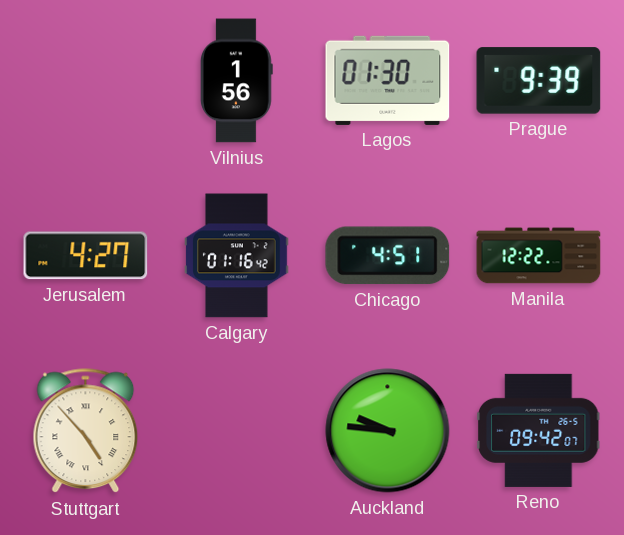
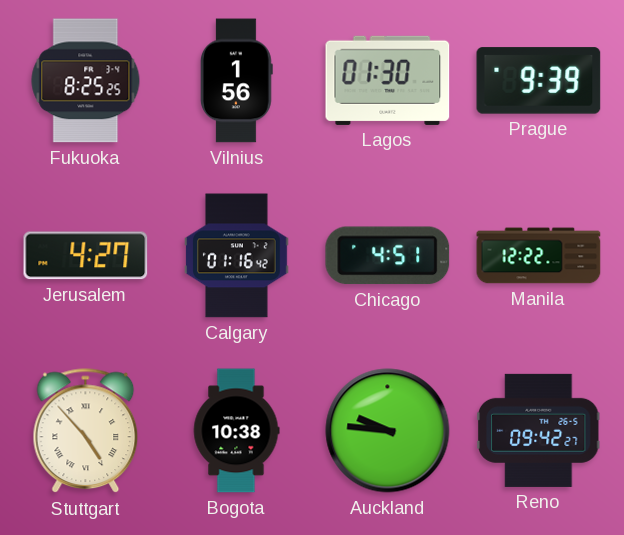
Fukuoka: none -> 8:25 (86, 81)
Bogota: none -> 10:38 (236, 431)
Reno: 09:42:07 -> 09:42:27 (538, 430)
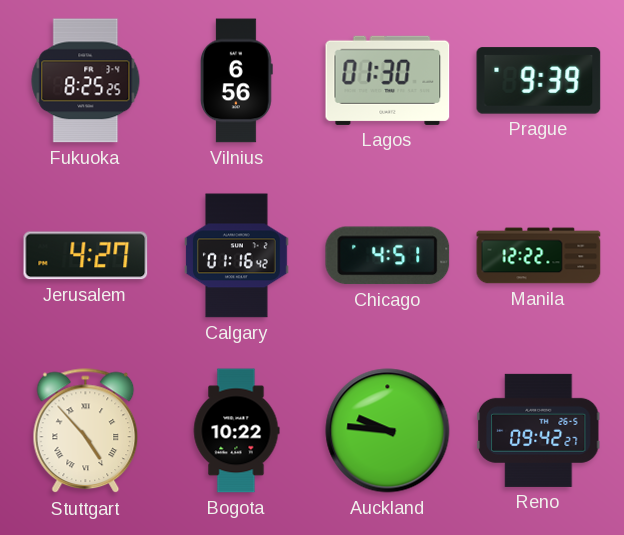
Vilnius: 1:56 -> 6:56 (236, 81)
Bogota: 10:38 -> 10:22 (236, 431)
